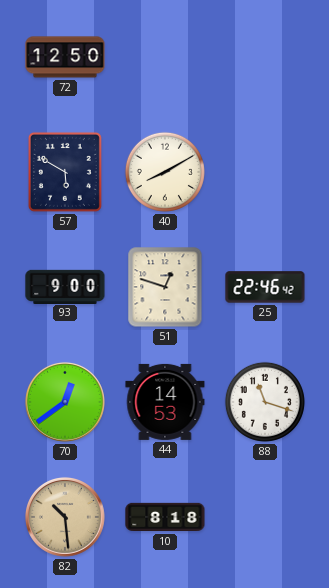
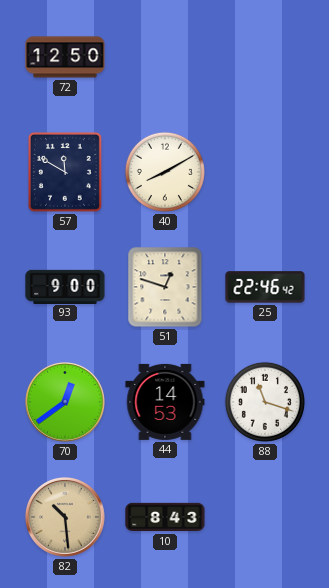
57: 5:50 -> 11:50 (65, 172)
10: 8:18 -> 8:43 (165, 517)
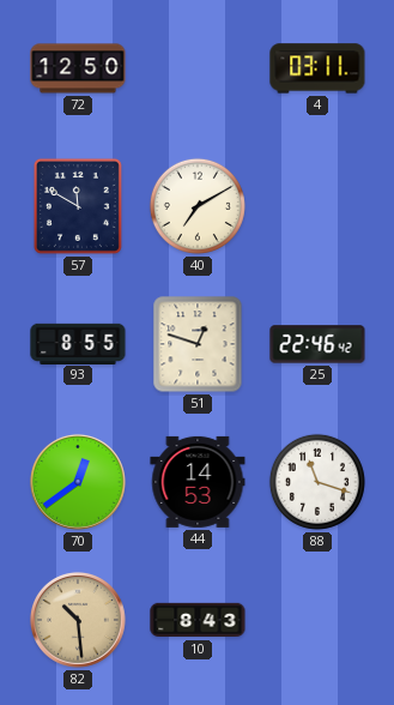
4: none -> 03:11 (317, 68)
40: 8:10 -> 7:10 (198, 206)
93: 9:00 -> 8:55 (78, 343)
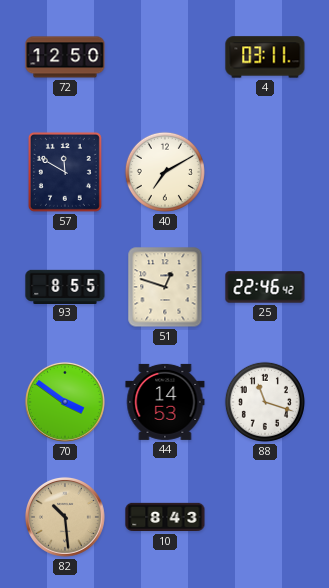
70: 12:39 -> 3:51 (65, 402)
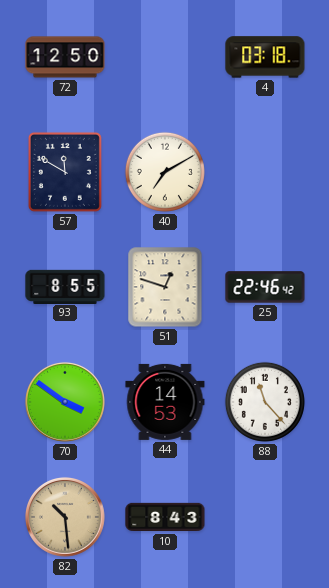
4: 03:11 -> 03:18 (265, 57)
88: 11:18 -> 11:23 (265, 402)
